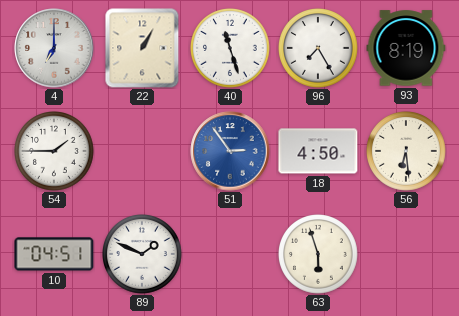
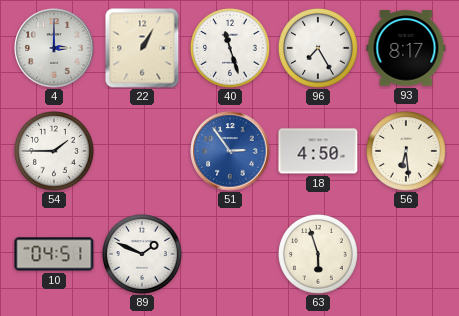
4: 7:00 -> 3:00 (54, 48)
93: 8:19 -> 8:17 (406, 48)
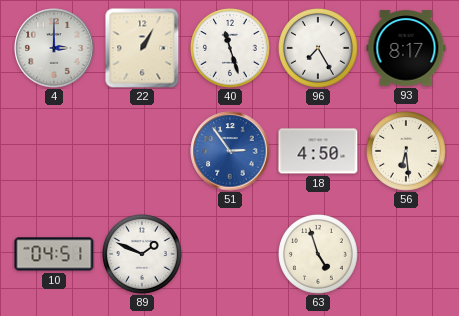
54: 1:45 -> none (55, 152)
63: 5:57 -> 4:57 (319, 255)
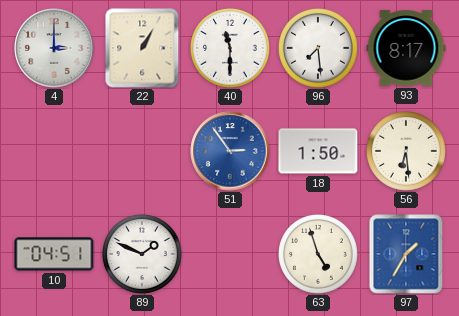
40: 11:27 -> 11:30 (231, 49)
96: 7:25 -> 7:29 (319, 49)
18: 4:50 -> 1:50 (318, 151)
97: none -> 1:35 (406, 254)
